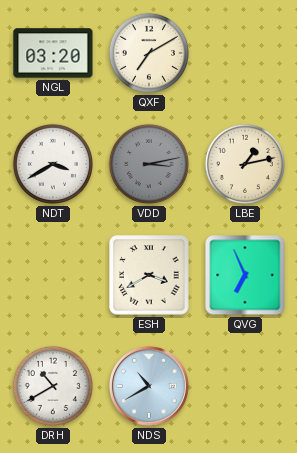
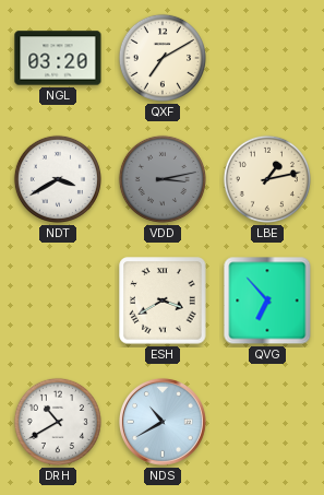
QVG: 6:56 -> 6:53 (267, 300)
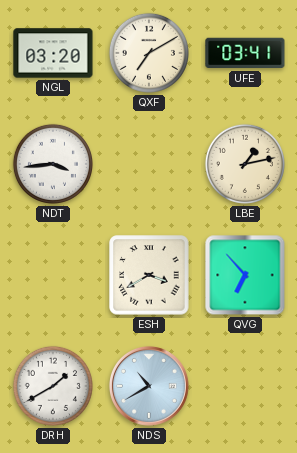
UFE: none -> 03:41 (245, 53)
NDT: 3:40 -> 3:44 (53, 164)
VDD: 3:13 -> none (163, 179)
DRH: 10:40 -> 1:40 (53, 386)
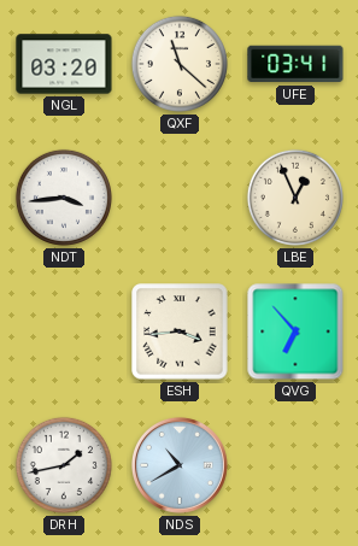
QXF: 7:10 -> 11:22 (180, 64)
LBE: 1:13 -> 12:56 (295, 198)
ESH: 3:40 -> 3:44 (180, 331)
DRH: 1:40 -> 1:43 (64, 465)
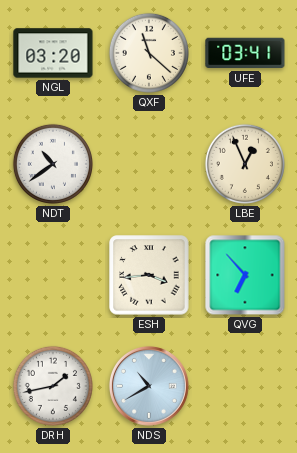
NDT: 3:44 -> 10:39 (53, 164)
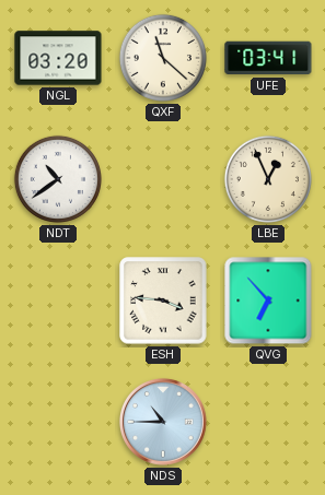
ESH: 3:44 -> 3:46 (163, 300)
DRH: 1:43 -> none (53, 386)
NDS: 10:40 -> 10:45 (163, 422)
